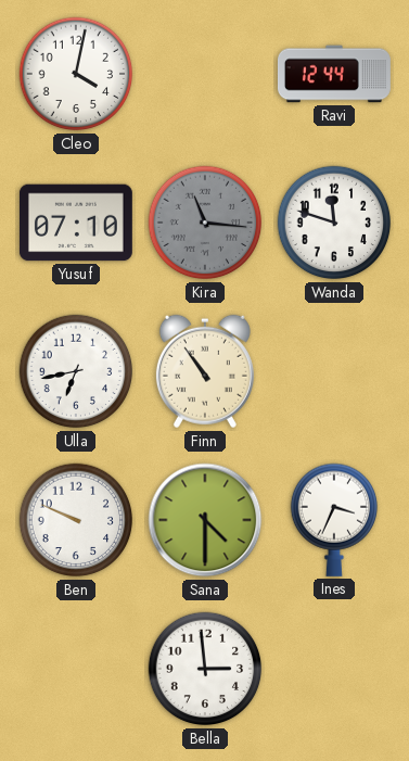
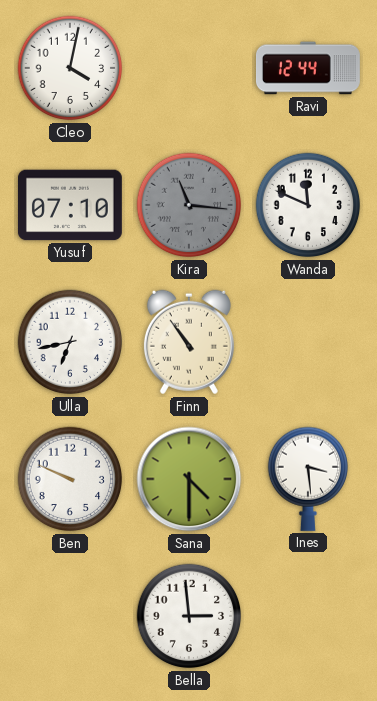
Wanda: 11:48 -> 11:49 (308, 205)
Ines: 3:34 -> 3:29 (307, 479)
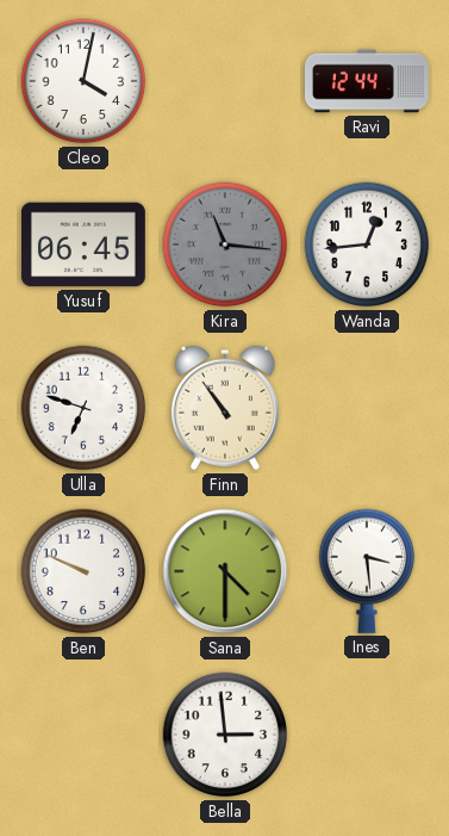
Yusuf: 07:10 -> 06:45 (83, 244)
Wanda: 11:49 -> 12:44 (367, 244)
Ulla: 6:43 -> 6:48 (83, 408)
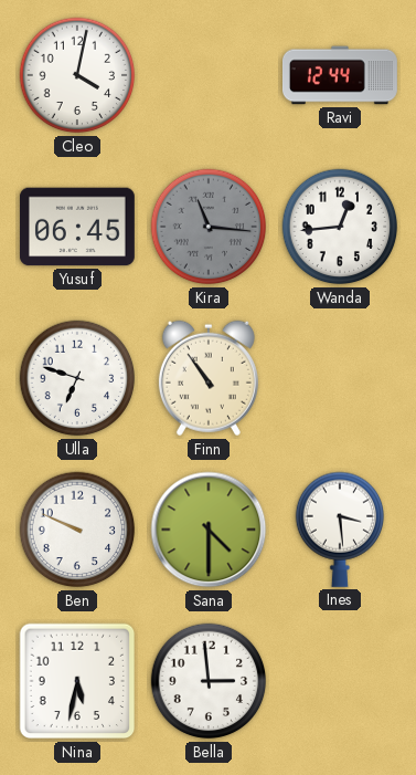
Nina: none -> 5:32 (77, 681)
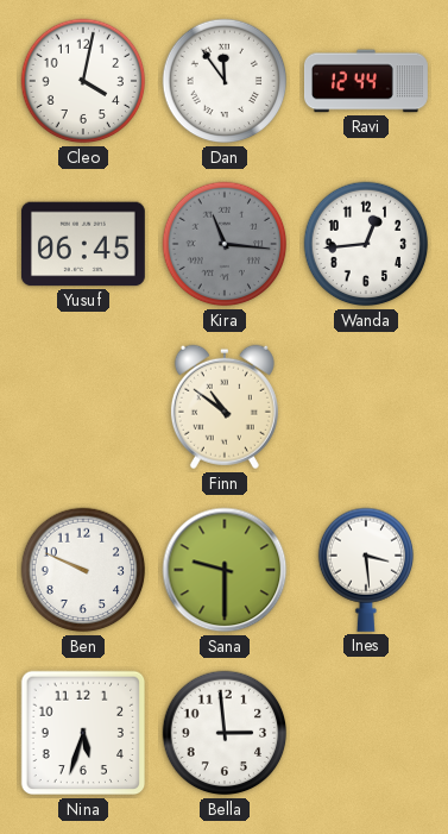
Dan: none -> 11:54 (225, 81)
Ulla: 6:48 -> none (77, 378)
Finn: 10:54 -> 10:51 (225, 407)
Sana: 4:30 -> 9:30 (225, 570)
Nina: 5:32 -> 5:33 (83, 733)
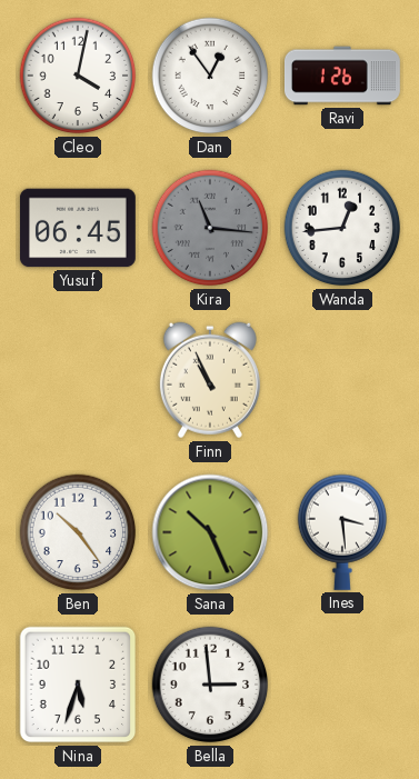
Dan: 11:54 -> 12:54 (210, 76)
Ravi: 12:44 -> 1:26 (342, 76)
Finn: 10:51 -> 10:56 (210, 380)
Ben: 9:49 -> 10:24 (78, 532)
Sana: 9:30 -> 10:26 (210, 532)
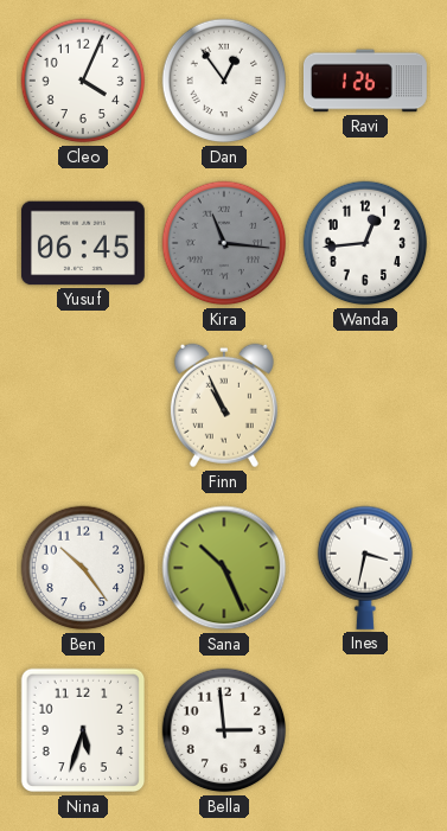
Cleo: 4:02 -> 4:04 (83, 81)
Ines: 3:29 -> 3:32 (364, 568)
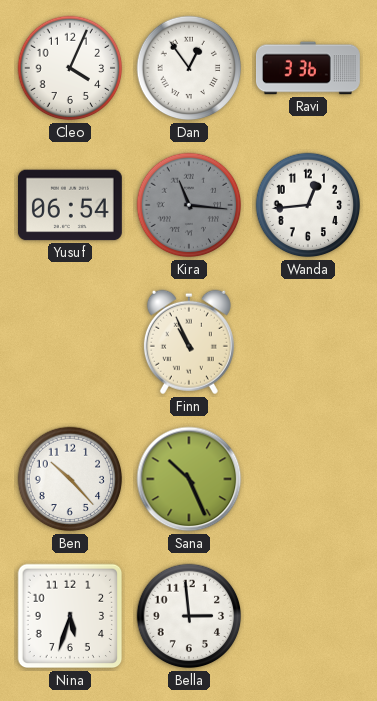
Ravi: 1:26 -> 3:36 (308, 68)
Yusuf: 06:45 -> 06:54 (70, 205)
Ben: 10:24 -> 10:23 (70, 479)
Ines: 3:32 -> none (364, 568)
